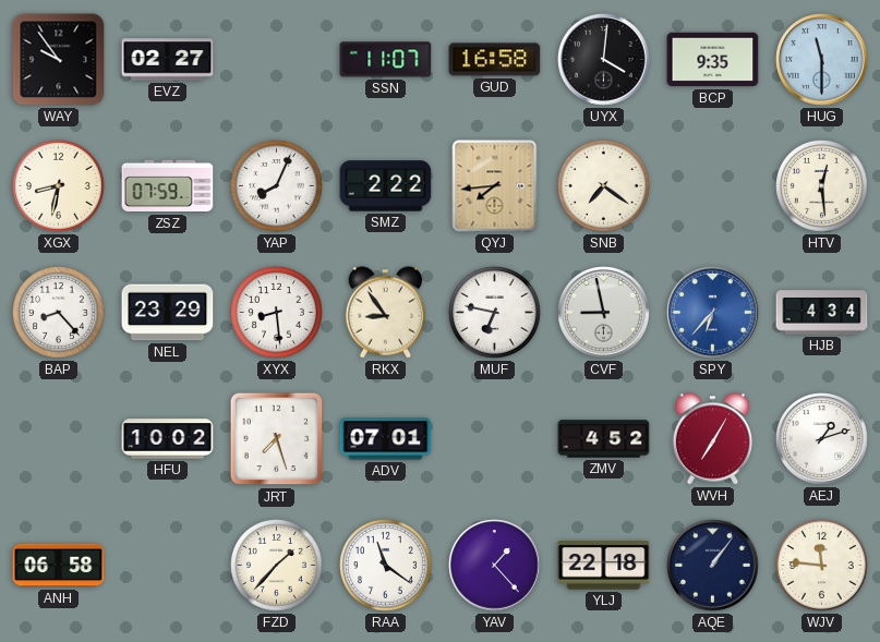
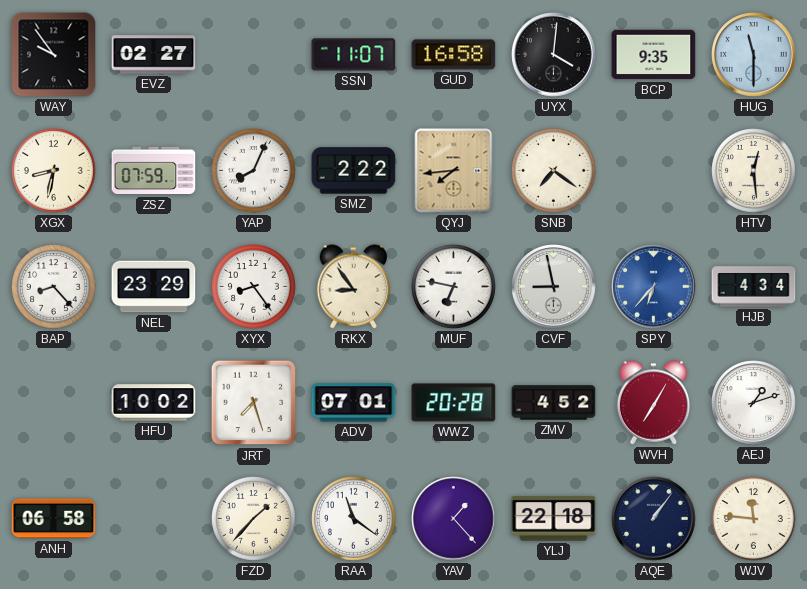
XYX: 8:29 -> 8:24 (254, 287)
WWZ: none -> 20:28 (454, 403)
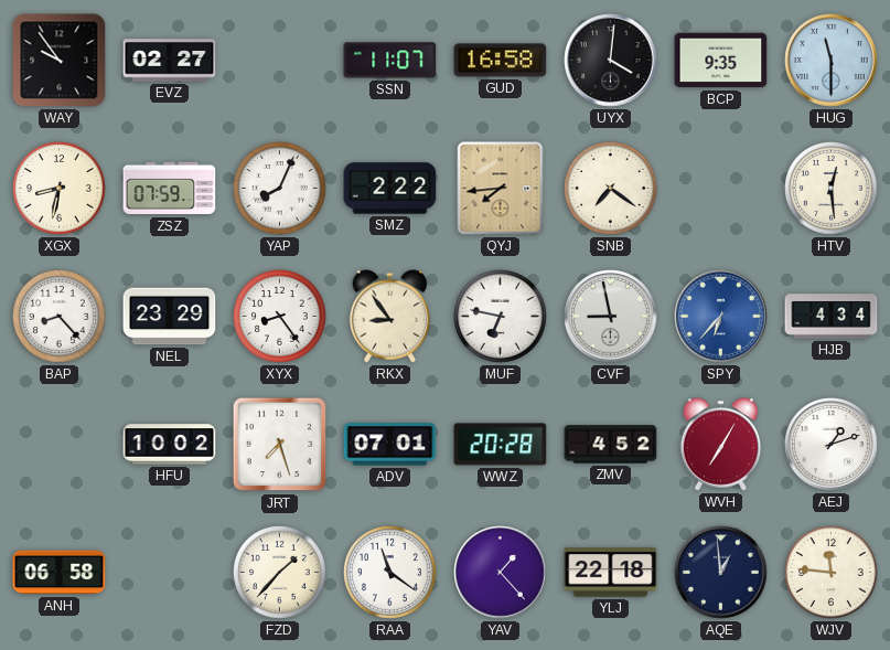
AQE: 1:06 -> 12:59 (721, 573)
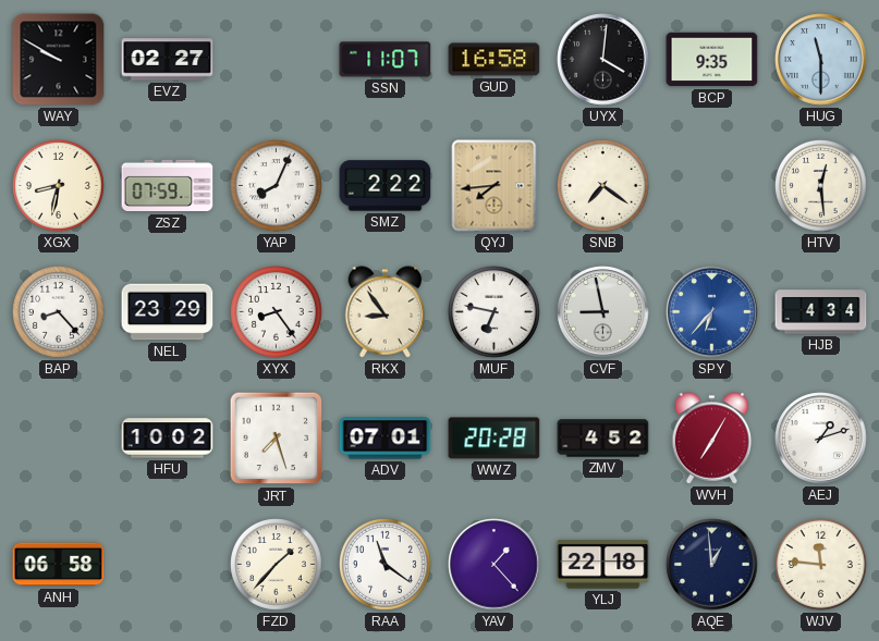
WAY: 9:54 -> 9:50 (59, 60)
